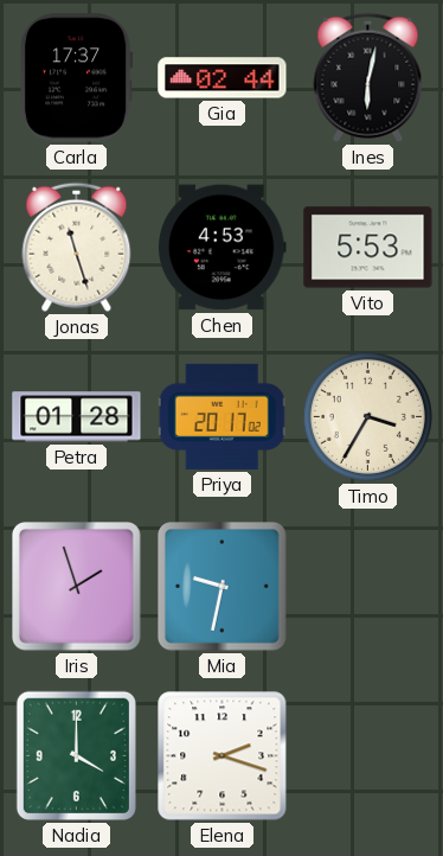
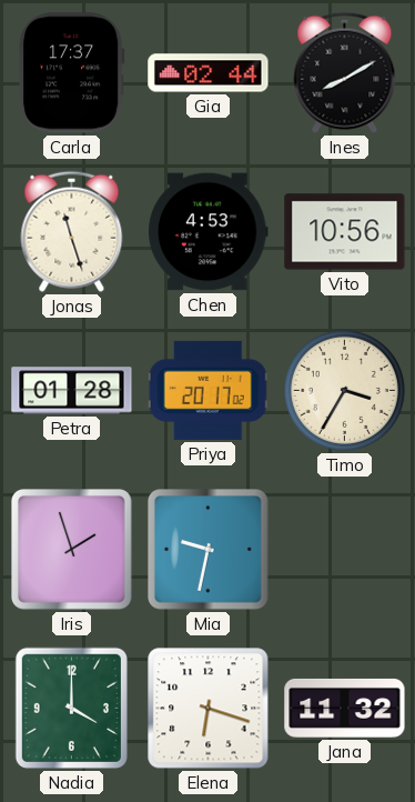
Ines: 6:02 -> 8:10 (345, 72)
Vito: 5:53 -> 10:56 (345, 232)
Elena: 2:18 -> 6:18 (209, 709)
Jana: none -> 11:32 (345, 708)
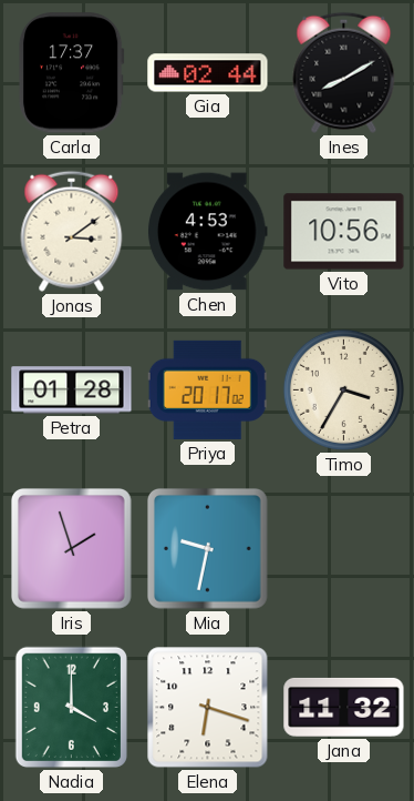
Jonas: 11:27 -> 3:09 (72, 231)
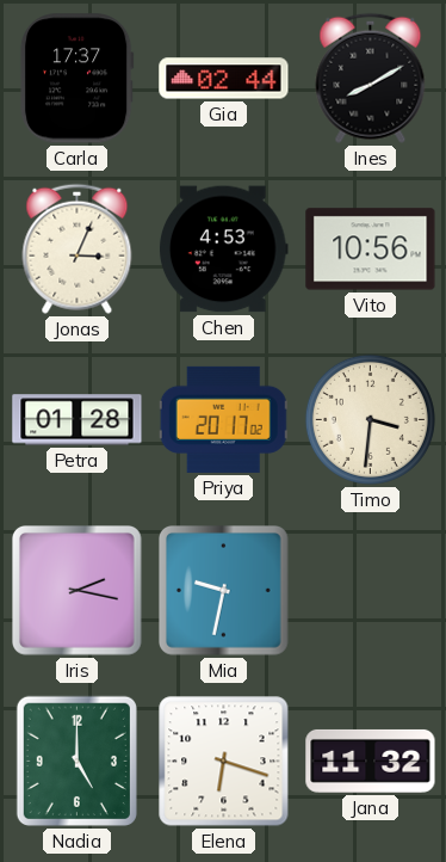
Jonas: 3:09 -> 3:04 (78, 248)
Timo: 3:35 -> 3:31 (370, 419)
Iris: 1:57 -> 2:17 (78, 591)
Nadia: 4:00 -> 5:00 (76, 761)
